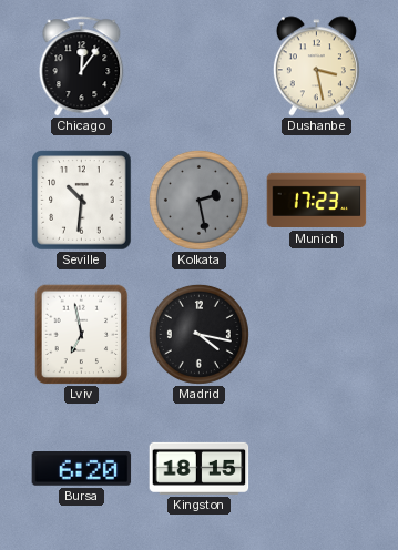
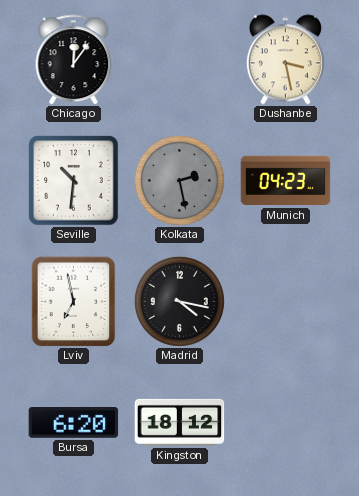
Munich: 17:23 -> 04:23 (286, 181)
Kingston: 18:15 -> 18:12 (180, 422)
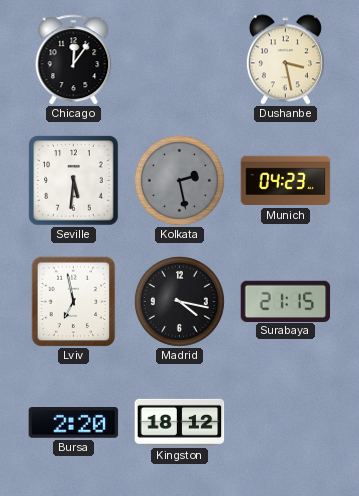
Seville: 10:31 -> 5:31 (74, 181)
Surabaya: none -> 21:15 (286, 301)
Bursa: 6:20 -> 2:20 (74, 423)
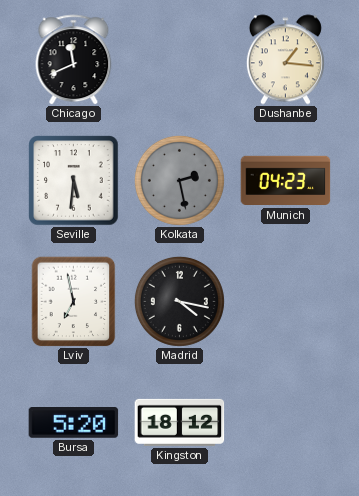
Chicago: 12:06 -> 11:41 (74, 60)
Dushanbe: 3:28 -> 1:16 (285, 60)
Surabaya: 21:15 -> none (286, 301)
Bursa: 2:20 -> 5:20 (74, 423)
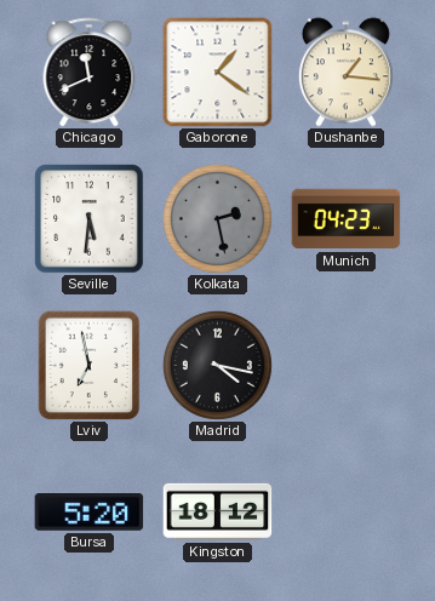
Gaborone: none -> 1:21 (218, 73)
